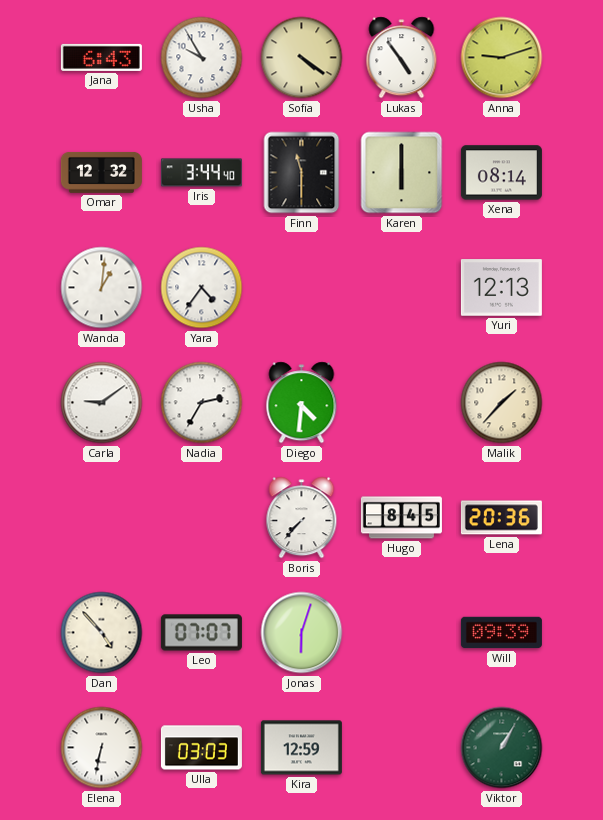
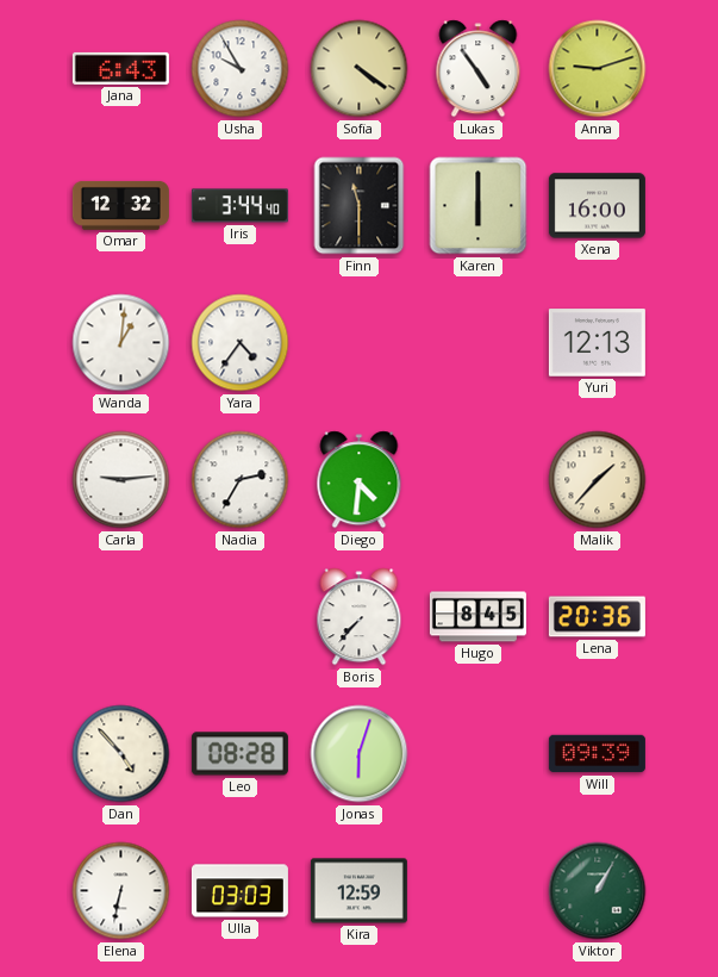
Xena: 08:14 -> 16:00 (597, 206)
Carla: 9:09 -> 9:14 (121, 480)
Leo: 07:07 -> 08:28 (239, 754)
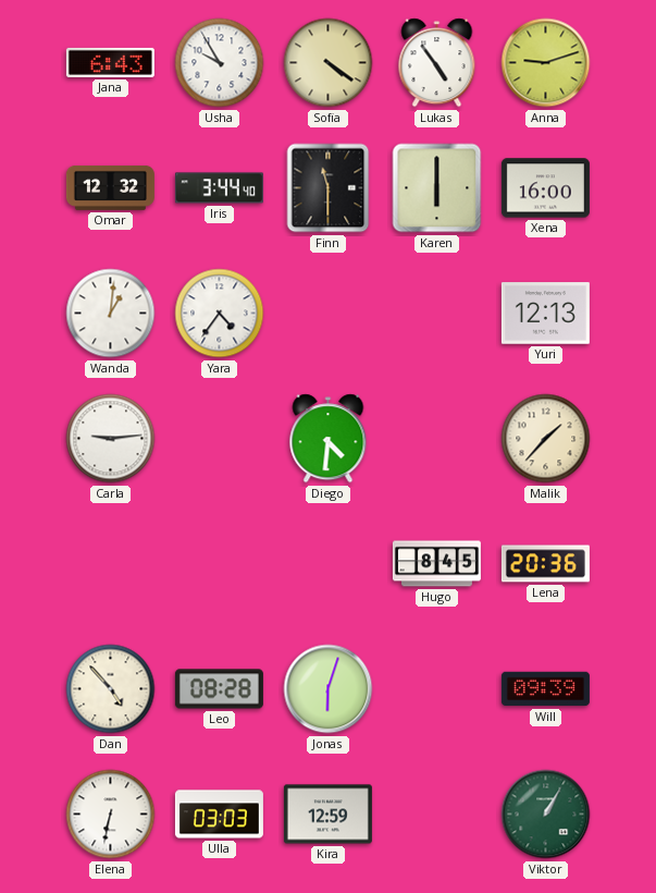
Nadia: 2:35 -> none (241, 480)
Boris: 7:37 -> none (360, 617)
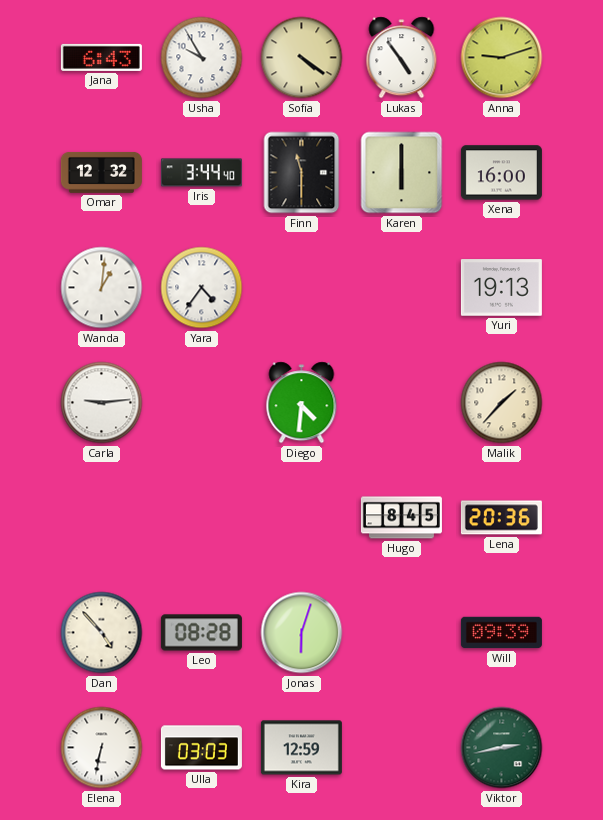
Yuri: 12:13 -> 19:13 (501, 288)
Viktor: 1:05 -> 2:43 (502, 748)
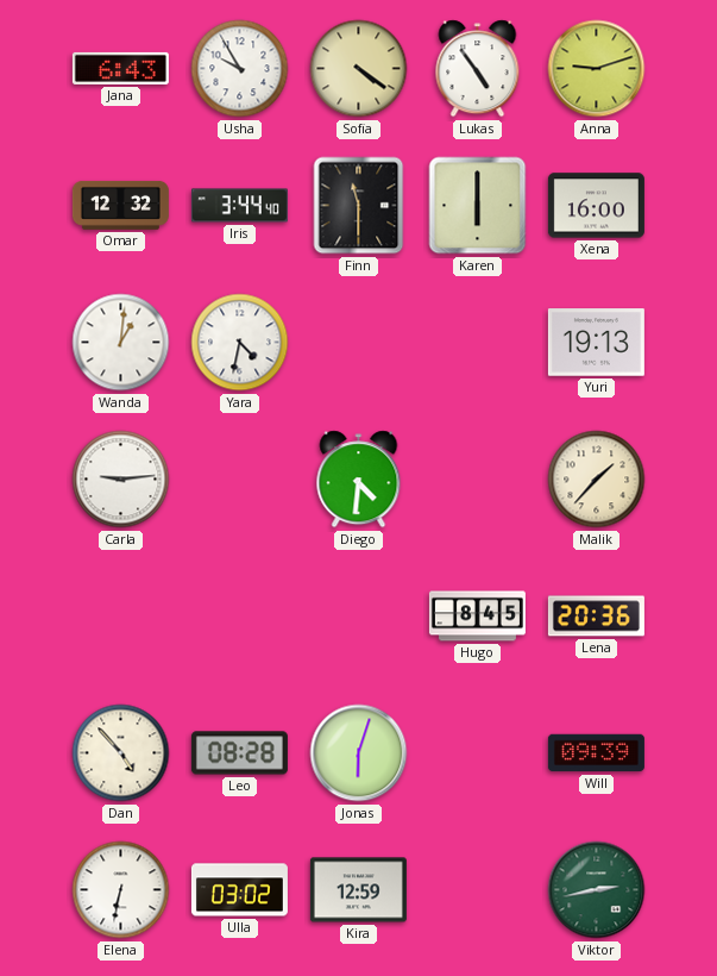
Yara: 4:36 -> 4:32 (240, 343)
Ulla: 03:03 -> 03:02 (239, 890)
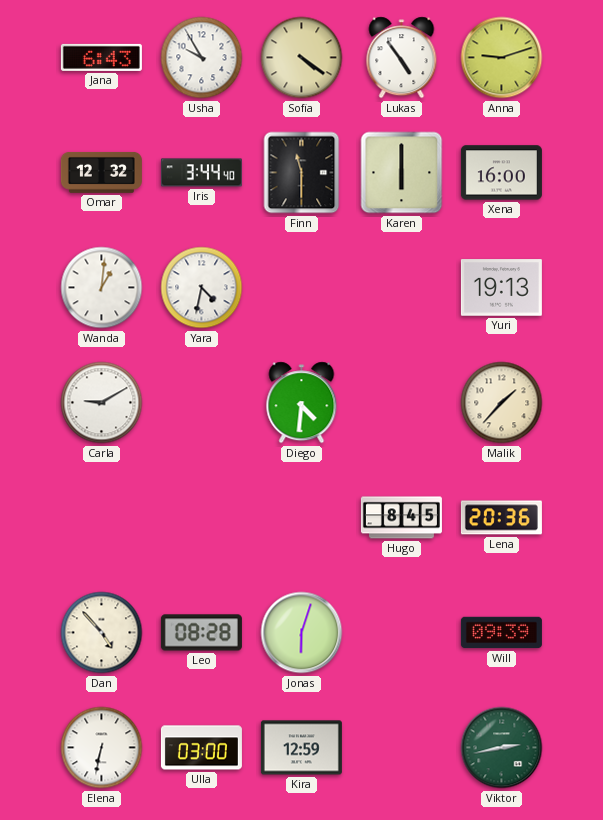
Carla: 9:14 -> 9:10 (102, 403)
Ulla: 03:02 -> 03:00 (201, 748)
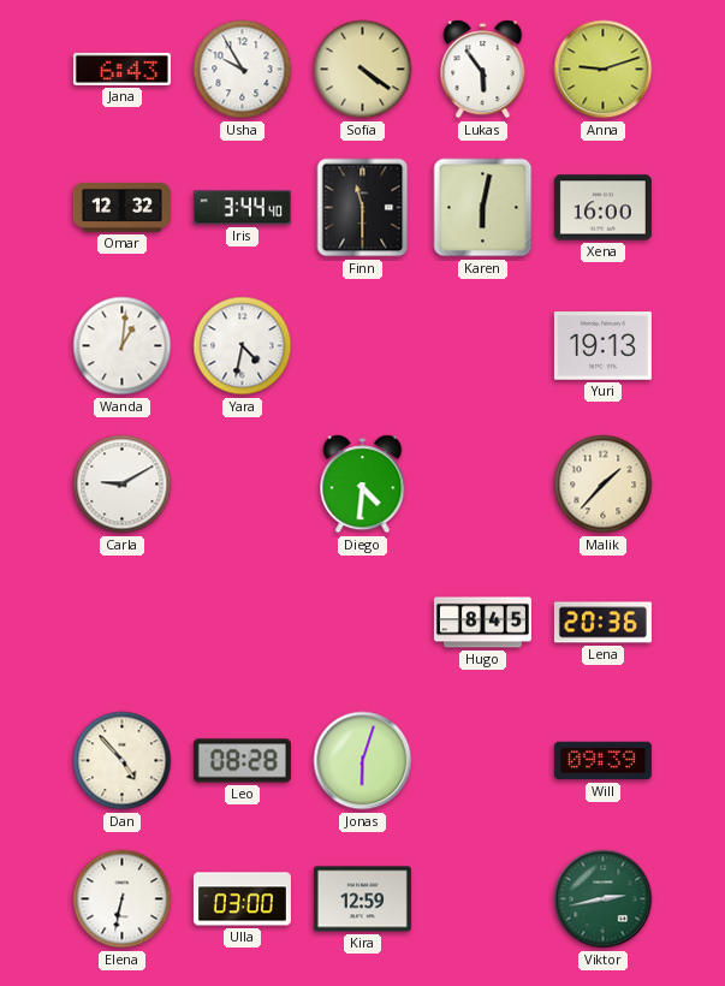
Lukas: 4:54 -> 5:54 (483, 70)
Karen: 6:00 -> 6:02 (483, 208)
